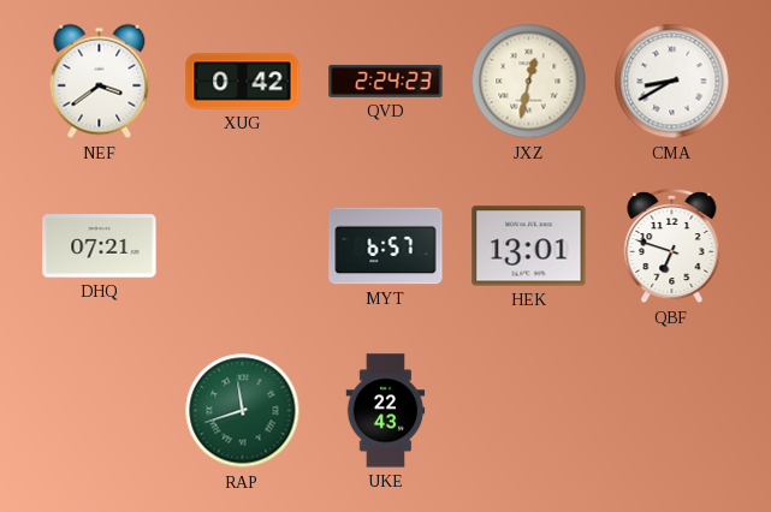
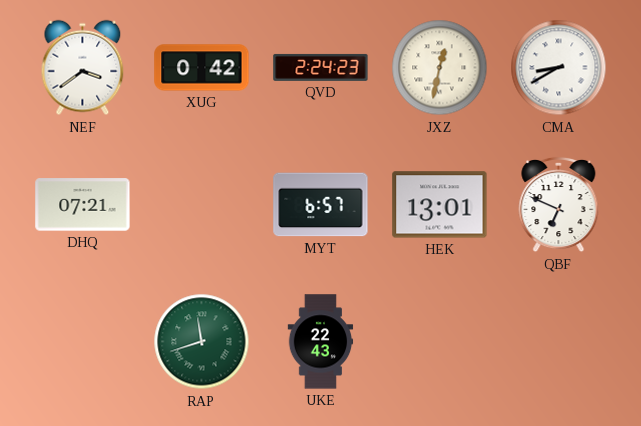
QBF: 6:48 -> 6:49 (559, 205)
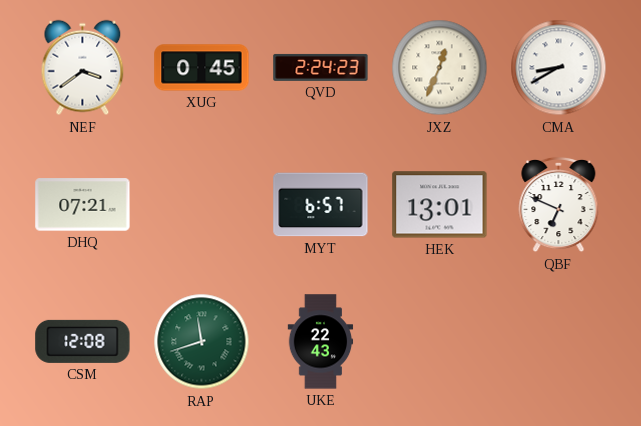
XUG: 0:42 -> 0:45 (202, 68)
JXZ: 12:32 -> 12:34 (440, 68)
CSM: none -> 12:08 (83, 341)
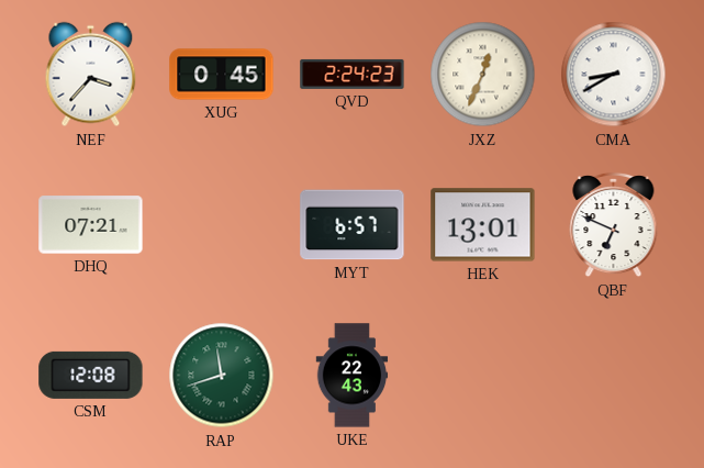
NEF: 3:39 -> 3:37 (91, 75)
